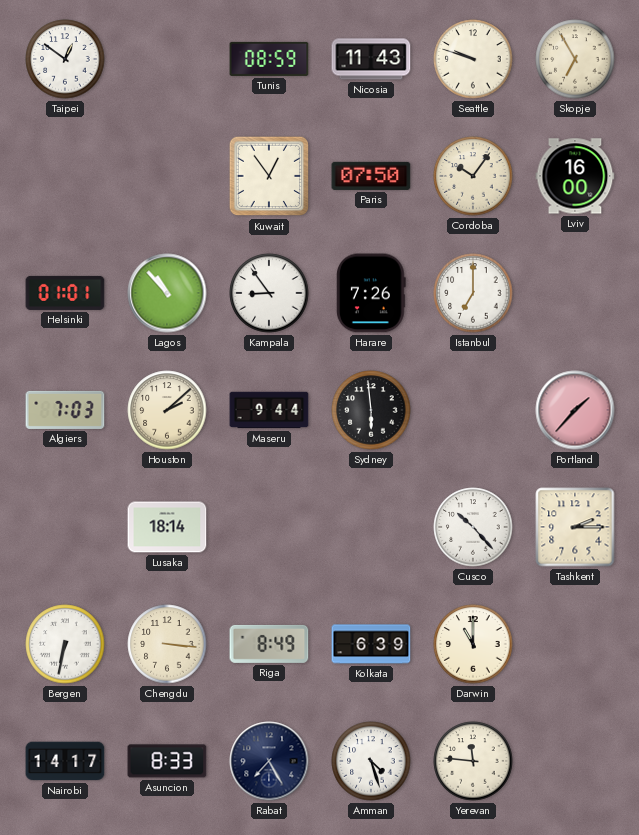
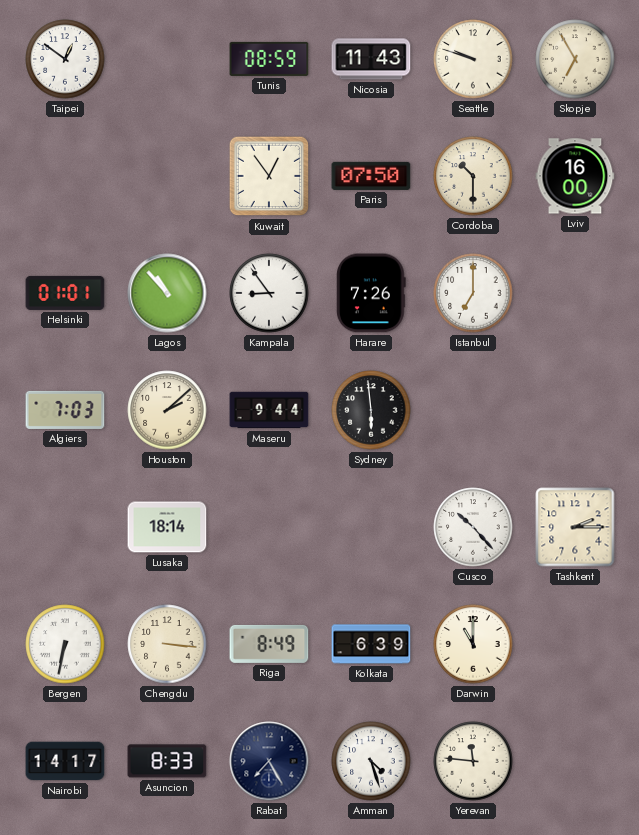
Cordoba: 10:06 -> 10:30 (473, 176)
Portland: 1:37 -> none (575, 410)
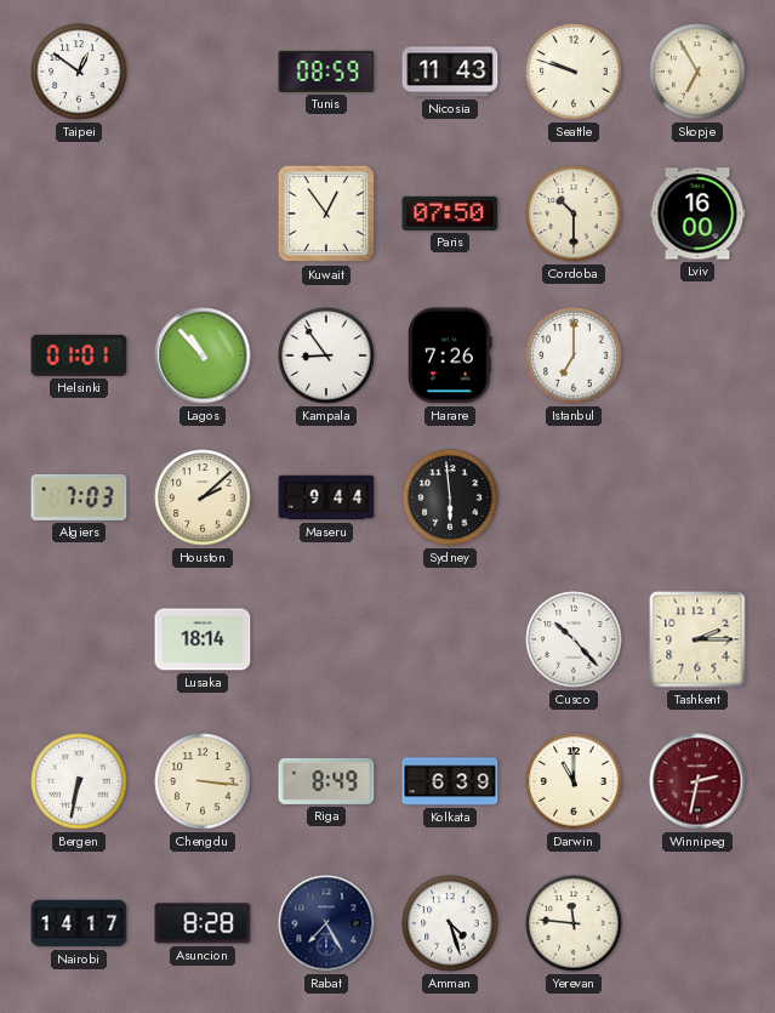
Winnipeg: none -> 2:32 (697, 781)
Asuncion: 8:33 -> 8:28 (203, 923)
